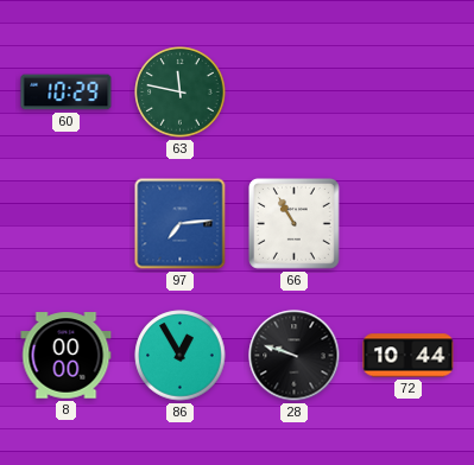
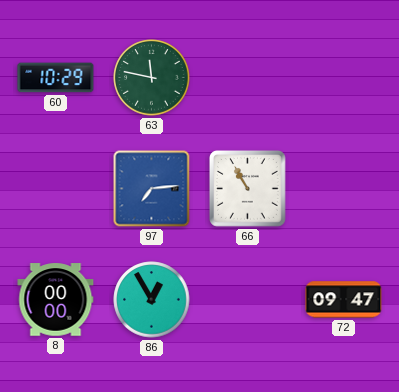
28: 9:48 -> none (295, 356)
72: 10:44 -> 09:47 (344, 300)
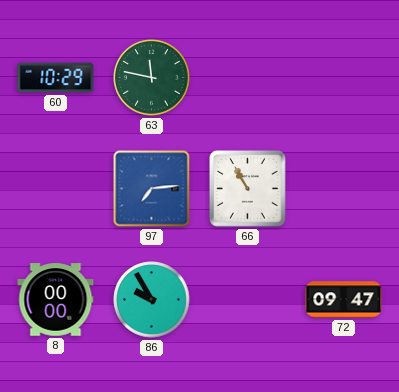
86: 12:55 -> 9:55 (152, 300)
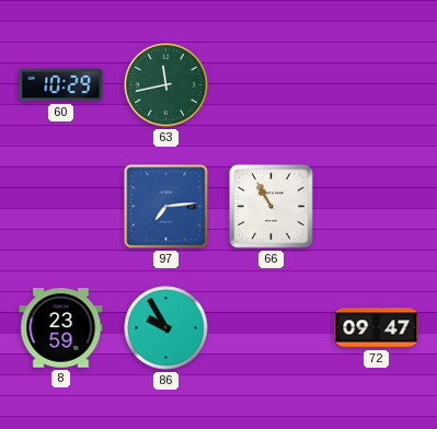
63: 11:47 -> 11:43 (166, 85)
8: 00:00 -> 23:59 (61, 328)
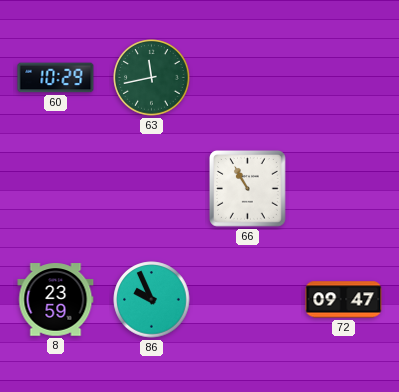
97: 7:14 -> none (166, 207)
86: 9:55 -> 9:56 (152, 300)
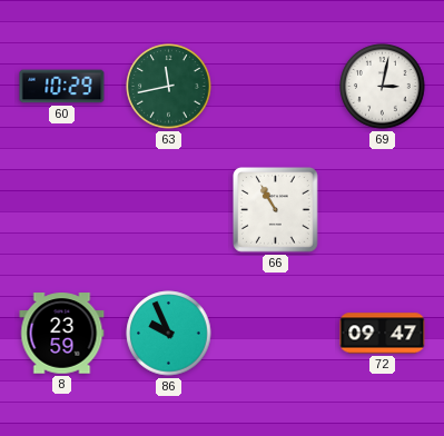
69: none -> 3:02 (383, 87)
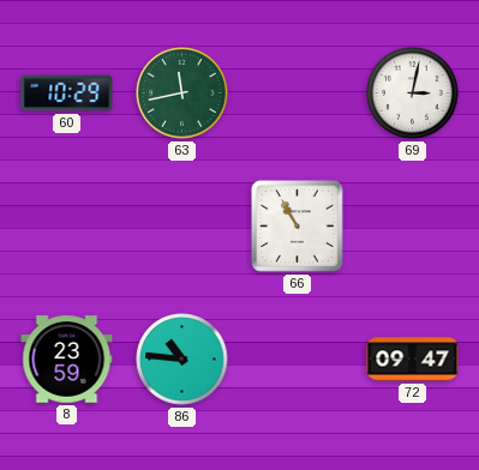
86: 9:56 -> 10:46 (182, 360)
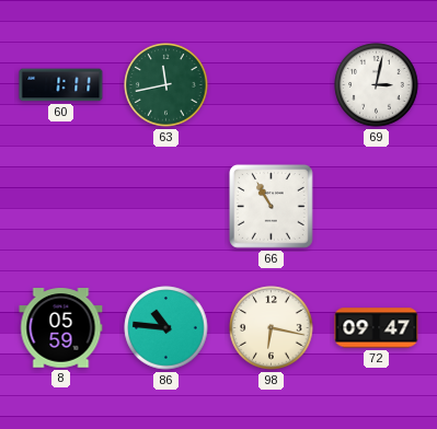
60: 10:29 -> 1:11 (61, 85)
8: 23:59 -> 05:59 (61, 328)
98: none -> 6:17 (272, 328)
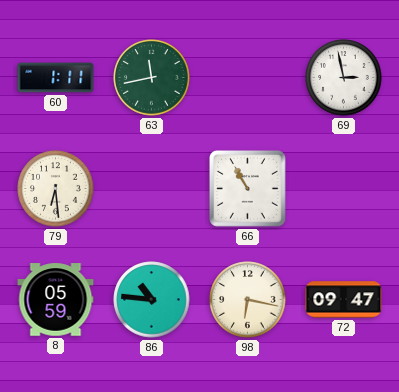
69: 3:02 -> 2:58 (344, 78)
79: none -> 6:29 (56, 189)
